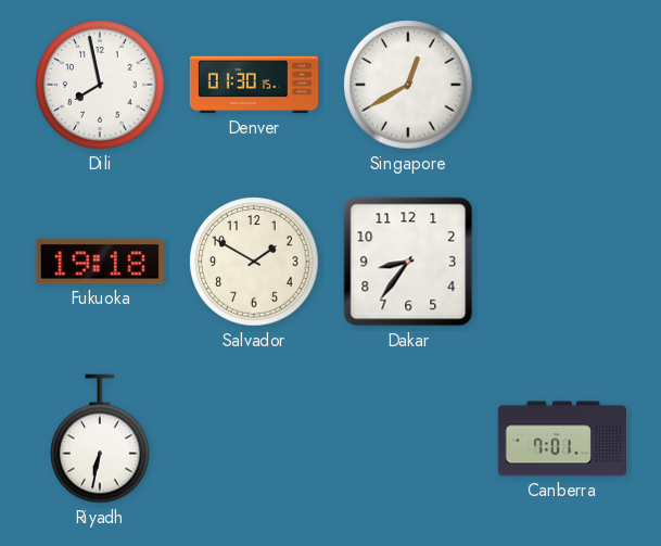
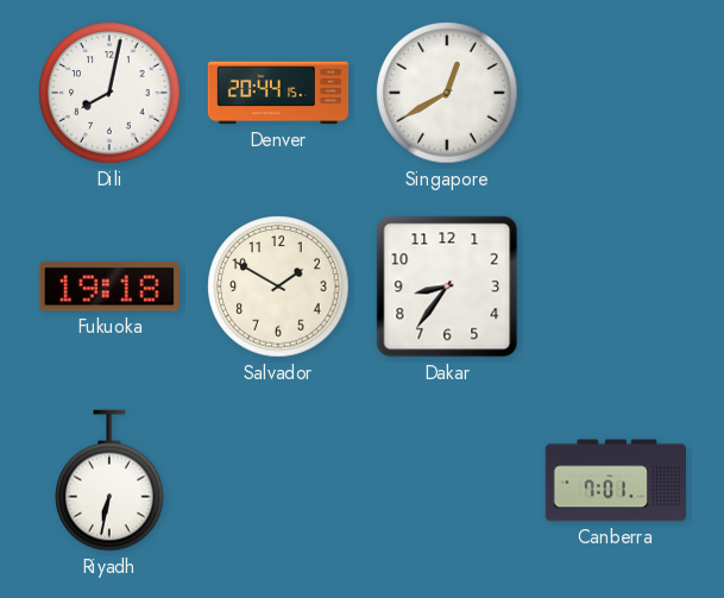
Dili: 7:58 -> 8:02 (109, 93)
Denver: 01:30 -> 20:44 (278, 93)
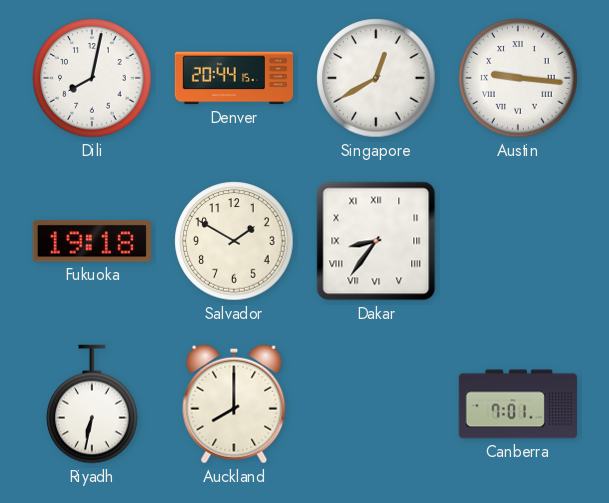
Austin: none -> 9:16 (518, 78)
Dakar numerals: Arabic -> Roman (376, 241)
Auckland: none -> 8:00 (234, 404)
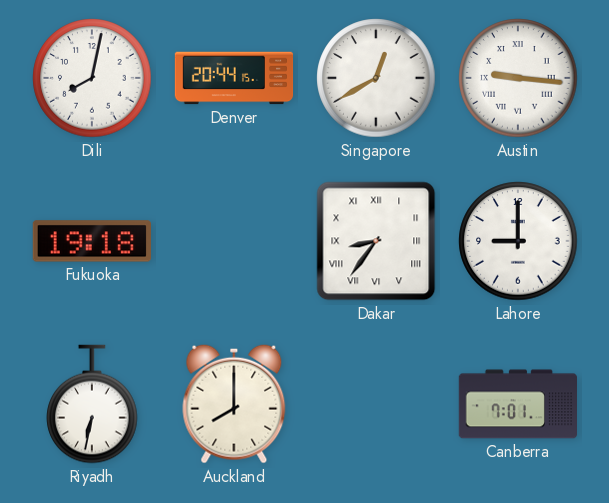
Salvador: 1:50 -> none (234, 241)
Lahore: none -> 9:00 (518, 241)
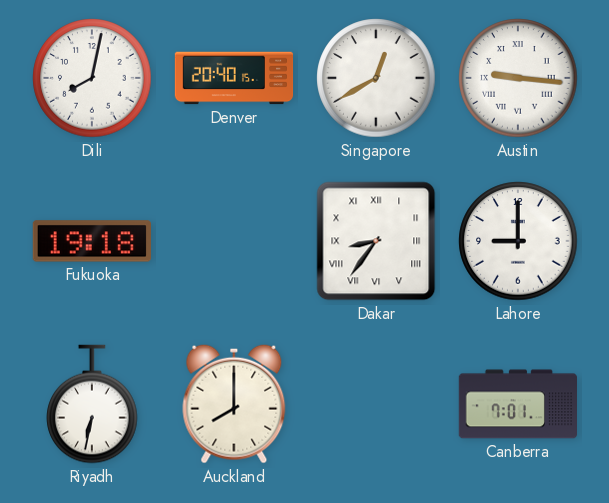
Denver: 20:44 -> 20:40 (234, 78)
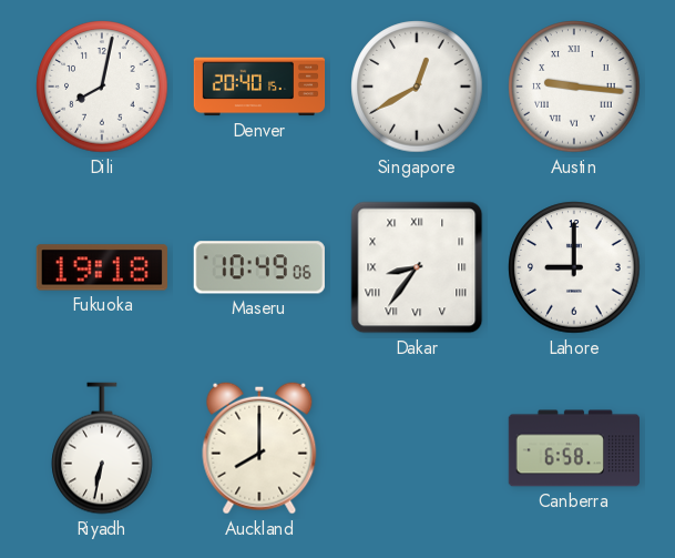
Maseru: none -> 10:49 (259, 267)
Canberra: 7:01 -> 6:58 (573, 448)
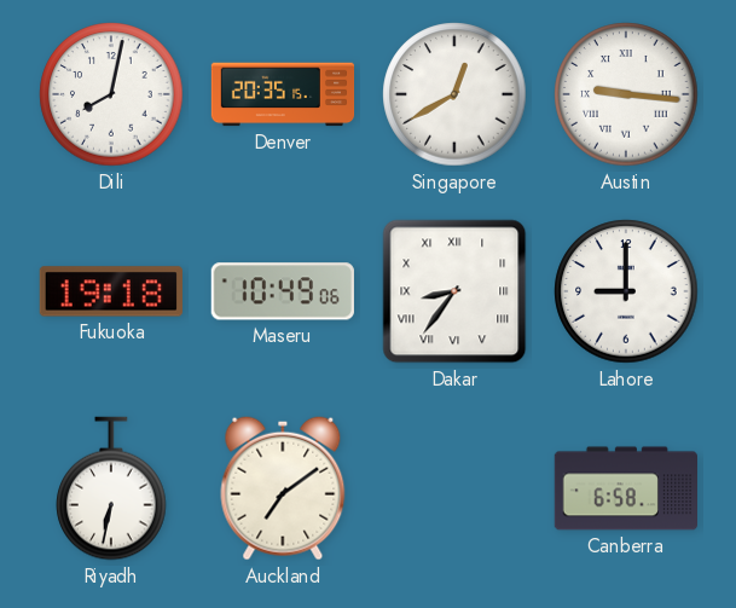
Denver: 20:40 -> 20:35 (283, 94)
Auckland: 8:00 -> 7:09 (283, 488)
